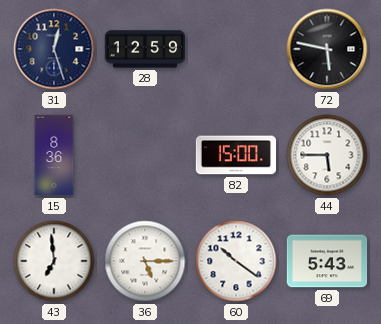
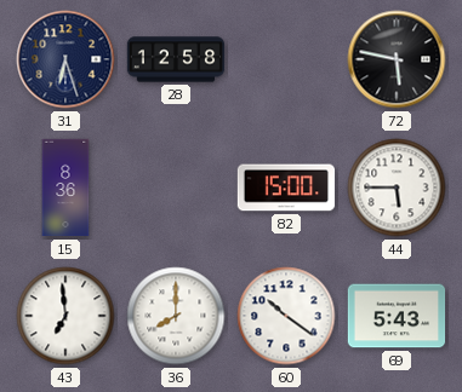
31: 12:27 -> 6:27 (65, 59)
28: 12:59 -> 12:58 (176, 59)
36: 5:15 -> 8:00 (176, 316)
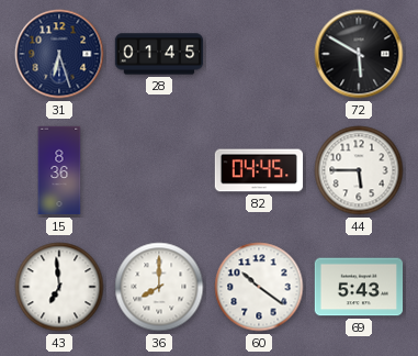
28: 12:58 -> 01:45 (159, 54)
72: 5:47 -> 5:50 (359, 54)
82: 15:00 -> 04:45 (259, 170)
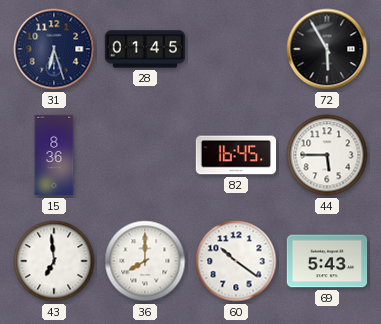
72: 5:50 -> 5:55 (327, 49)
82: 04:45 -> 16:45 (236, 155)
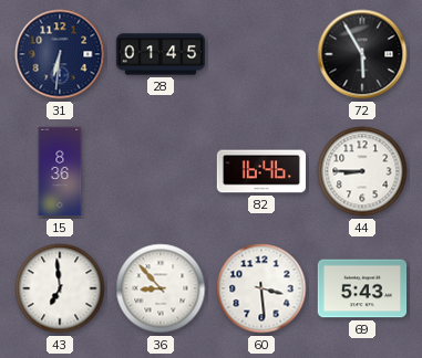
31: 6:27 -> 6:31 (60, 54)
82: 16:45 -> 16:46 (261, 171)
44: 5:45 -> 8:45 (362, 171)
36: 8:00 -> 8:53 (161, 288)
60: 10:21 -> 3:29 (261, 288)
